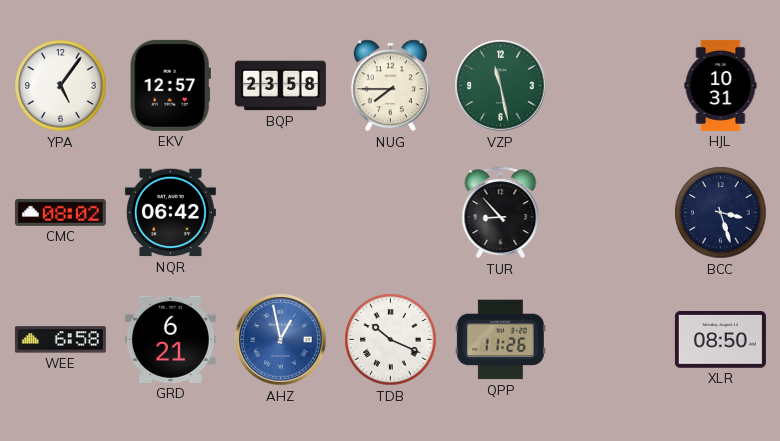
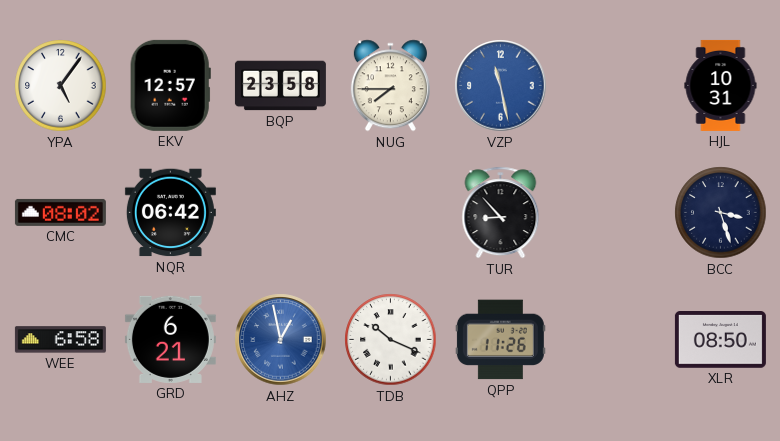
VZP dial: green -> blue (501, 86)
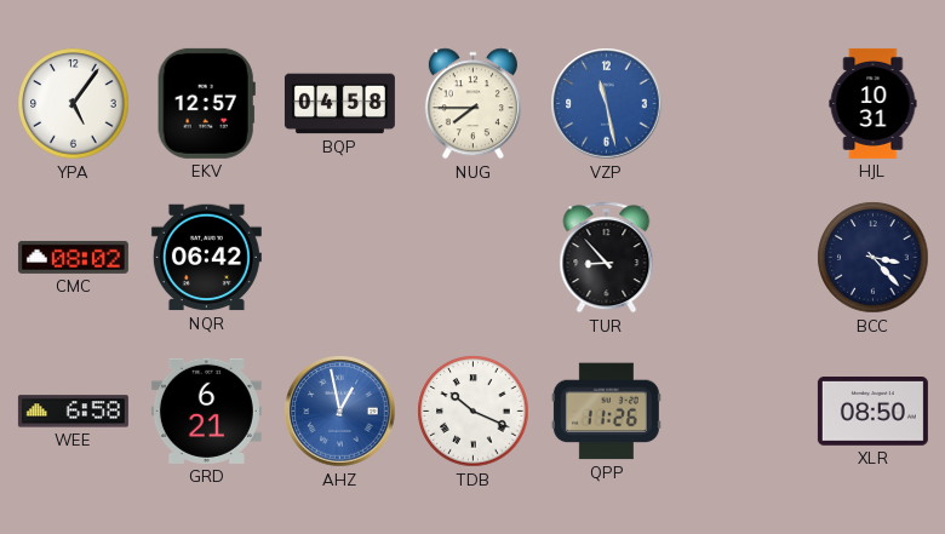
BQP: 23:58 -> 04:58 (339, 104)
BCC: 3:27 -> 3:23 (874, 258)
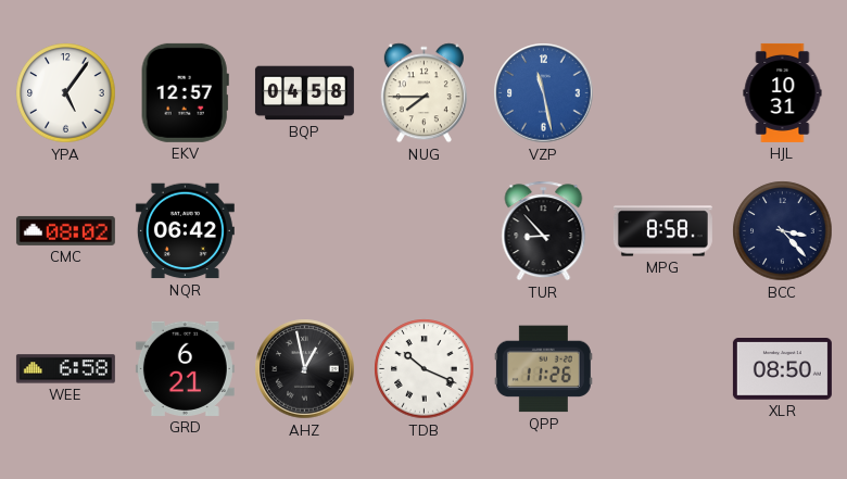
MPG: none -> 8:58 (662, 231)
AHZ dial: blue -> black (305, 369)
